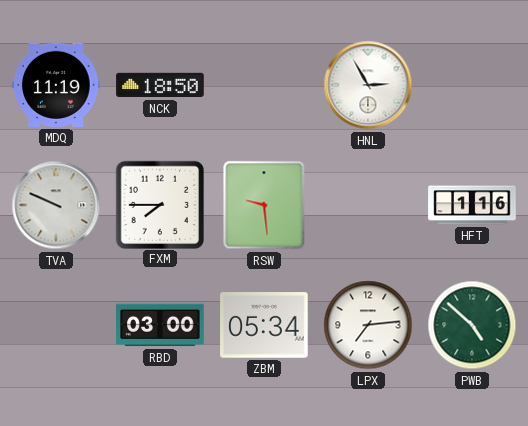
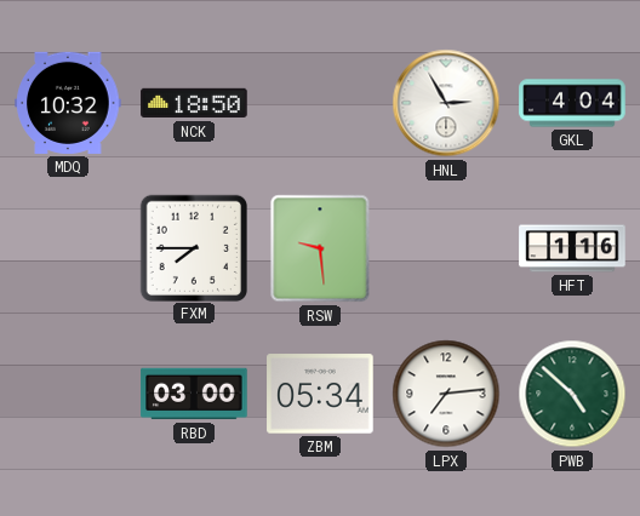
MDQ: 11:19 -> 10:32 (68, 103)
GKL: none -> 4:04 (572, 103)
TVA: 9:49 -> none (56, 205)
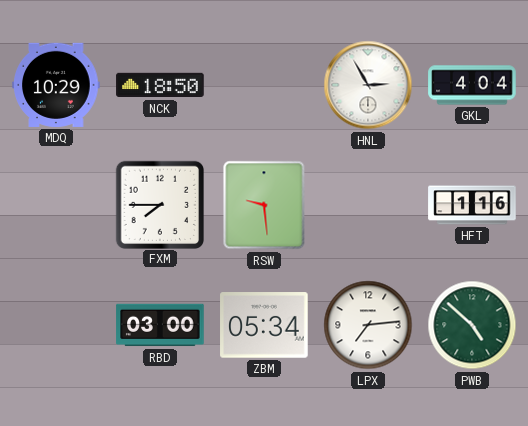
MDQ: 10:32 -> 10:29 (56, 85)
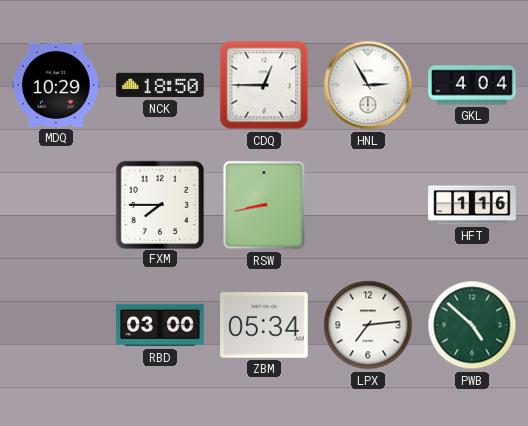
CDQ: none -> 12:45 (264, 85)
RSW: 9:29 -> 8:43 (264, 205)
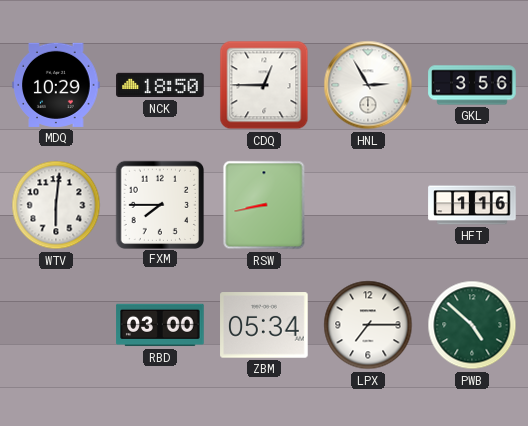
GKL: 4:04 -> 3:56 (472, 85)
WTV: none -> 6:01 (56, 205)
LPX: 7:14 -> 7:15 (368, 325)
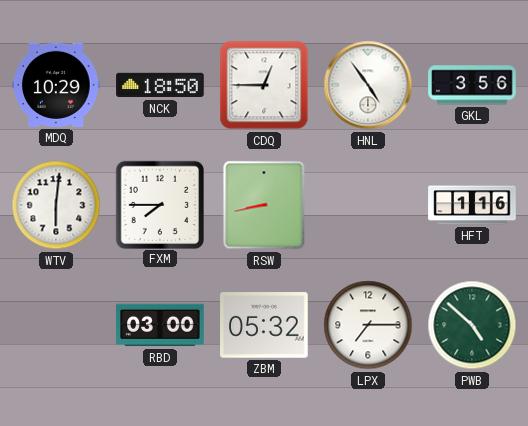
HNL: 2:55 -> 4:54 (368, 85)
ZBM: 05:34 -> 05:32 (264, 325)
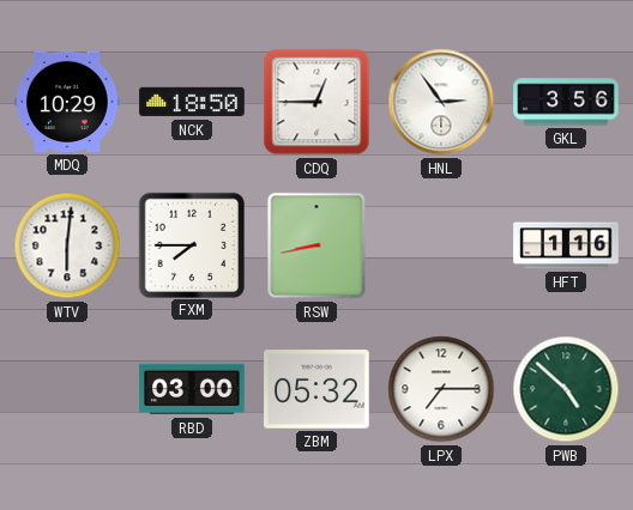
HNL: 4:54 -> 2:54 (441, 102)
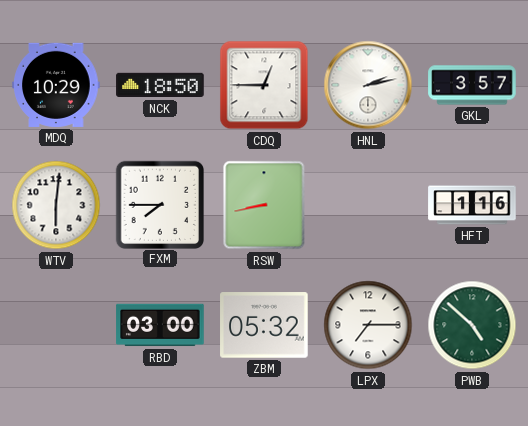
HNL: 2:54 -> 2:13 (368, 85)
GKL: 3:56 -> 3:57 (472, 85)
